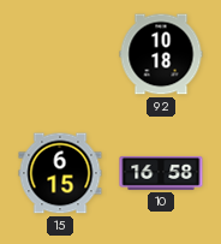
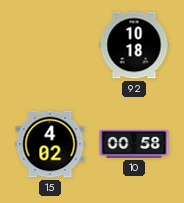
15: 6:15 -> 4:02 (50, 144)
10: 16:58 -> 00:58 (134, 144)
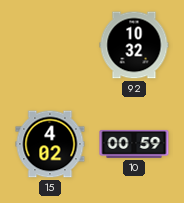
92: 10:18 -> 10:32 (134, 45)
10: 00:58 -> 00:59 (134, 144)
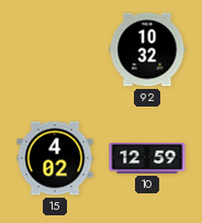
10: 00:59 -> 12:59 (147, 158)
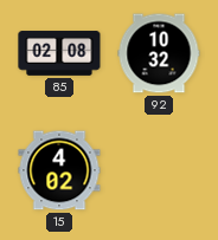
85: none -> 02:08 (59, 53)
10: 12:59 -> none (147, 158)
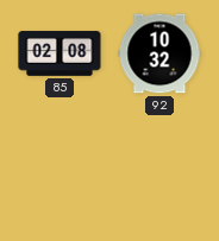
15: 4:02 -> none (59, 170)
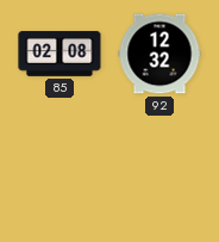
92: 10:32 -> 12:32 (159, 54)
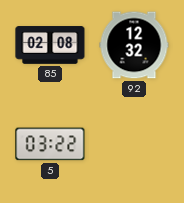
5: none -> 03:22 (50, 144)
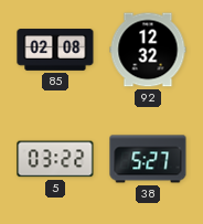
38: none -> 5:27 (148, 159)
